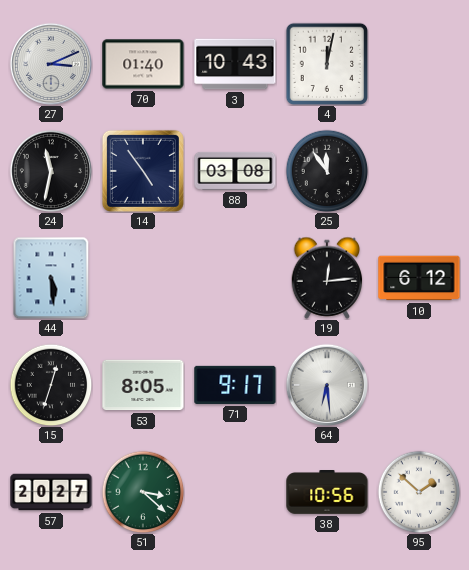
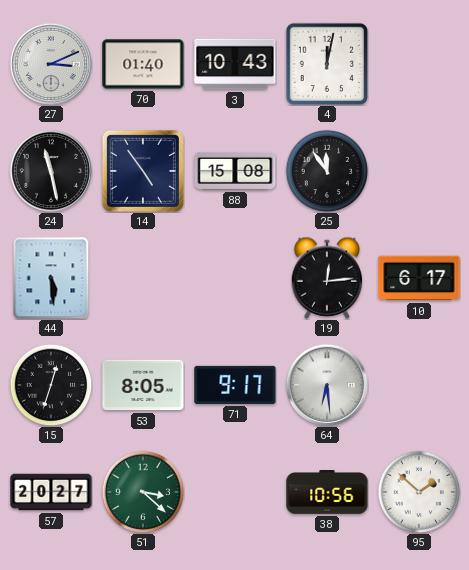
24: 11:32 -> 11:28 (51, 171)
88: 03:08 -> 15:08 (235, 171)
10: 6:12 -> 6:17 (419, 278)
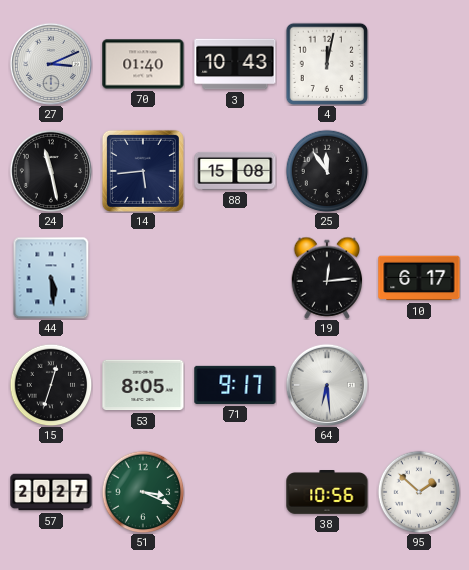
14: 4:54 -> 5:44 (143, 171)
51: 3:22 -> 3:19 (143, 492)
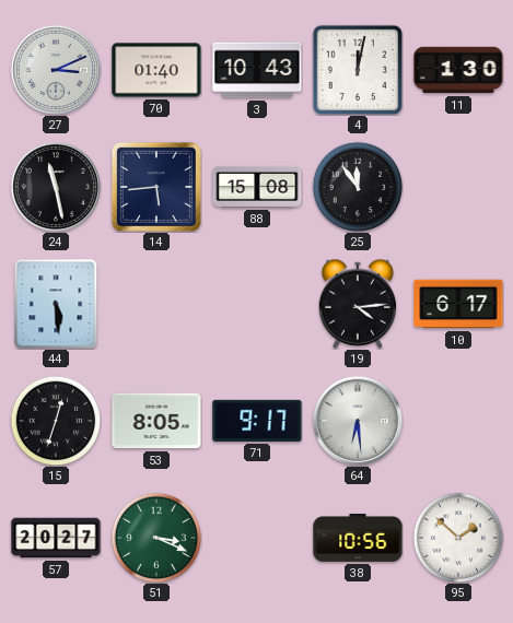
11: none -> 1:30 (458, 70)
19: 12:14 -> 4:14 (358, 304)
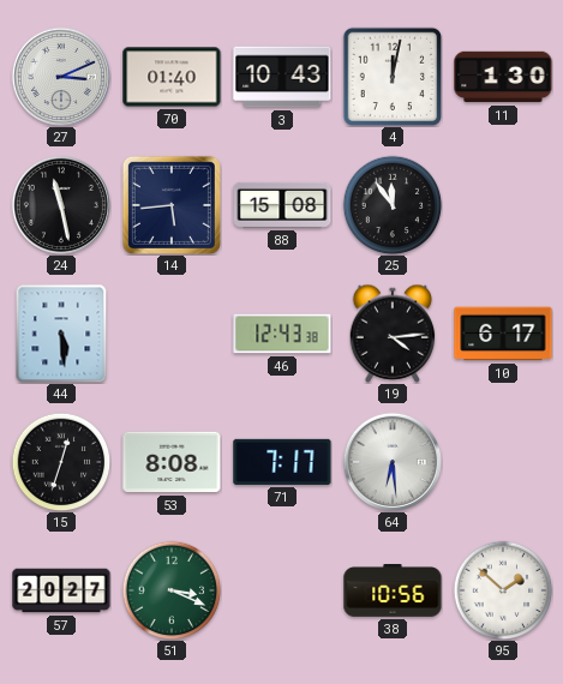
46: none -> 12:43 (282, 334)
53: 8:05 -> 8:08 (172, 462)
71: 9:17 -> 7:17 (282, 462)
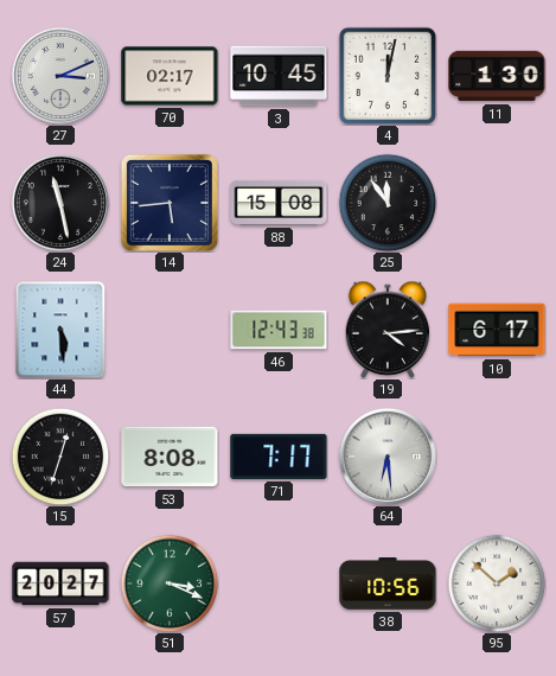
70: 01:40 -> 02:17 (170, 76)
3: 10:43 -> 10:45 (279, 76)
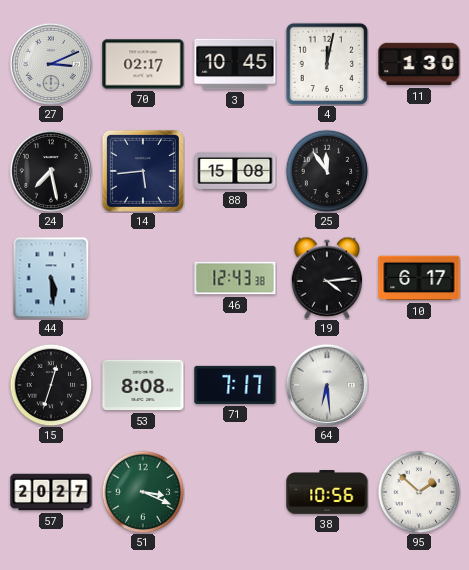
24: 11:28 -> 7:28 (51, 171)
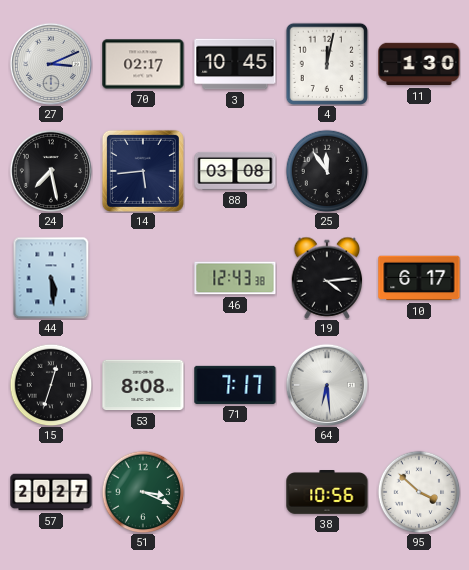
88: 15:08 -> 03:08 (235, 171)
95: 1:52 -> 3:52 (419, 492)
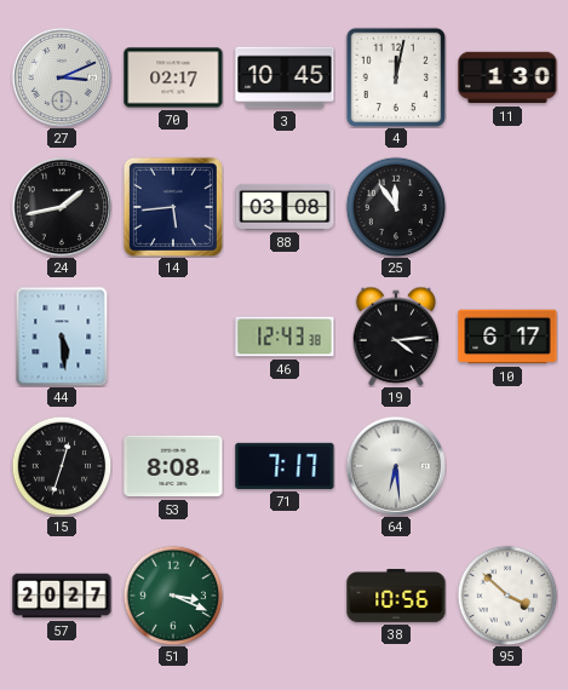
24: 7:28 -> 1:43 (62, 207)
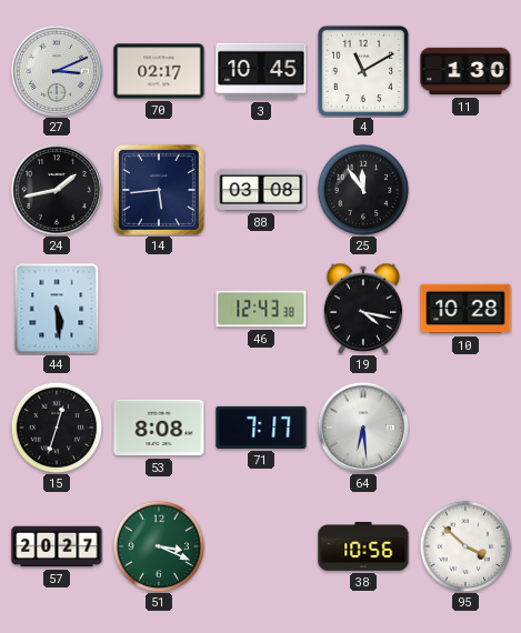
4: 12:02 -> 11:10 (363, 71)
19: 4:14 -> 4:17 (363, 309)
10: 6:17 -> 10:28 (465, 309)
